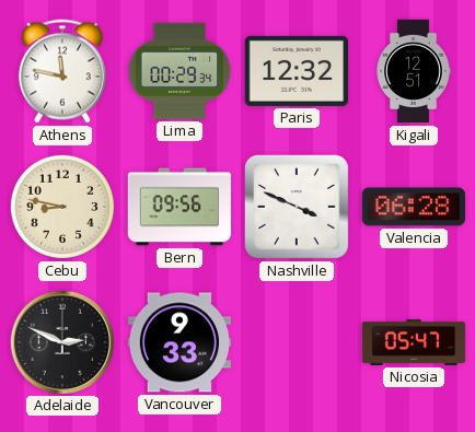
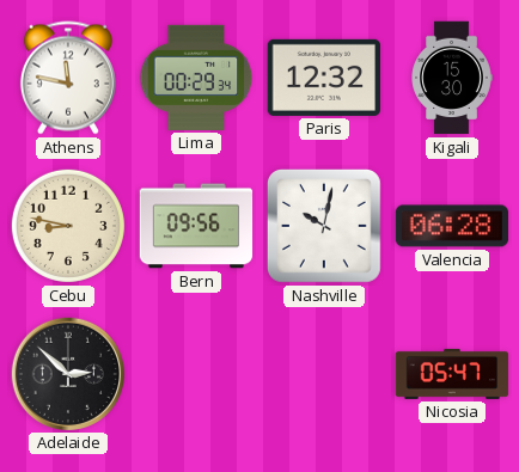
Kigali: 12:51 -> 15:30 (452, 78)
Nashville: 3:49 -> 10:02 (325, 227)
Adelaide: 2:49 -> 2:52 (67, 373)
Vancouver: 9:33 -> none (179, 342)
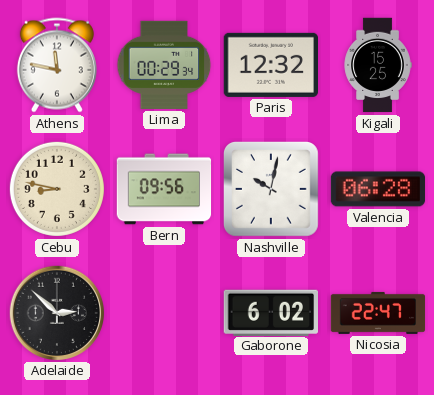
Kigali: 15:30 -> 15:25 (378, 65)
Gaborone: none -> 6:02 (270, 312)
Nicosia: 05:47 -> 22:47 (378, 313)
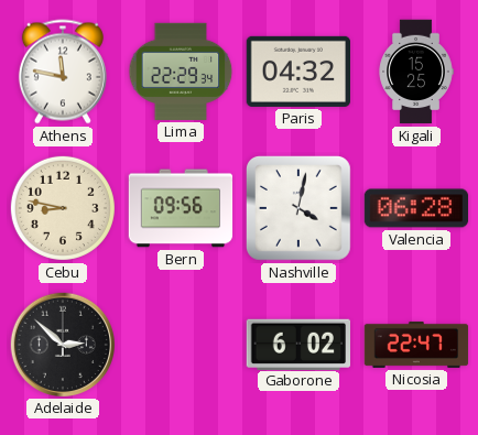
Lima: 00:29 -> 22:29 (181, 72)
Paris: 12:32 -> 04:32 (297, 72)
Nashville: 10:02 -> 4:02 (300, 209)
